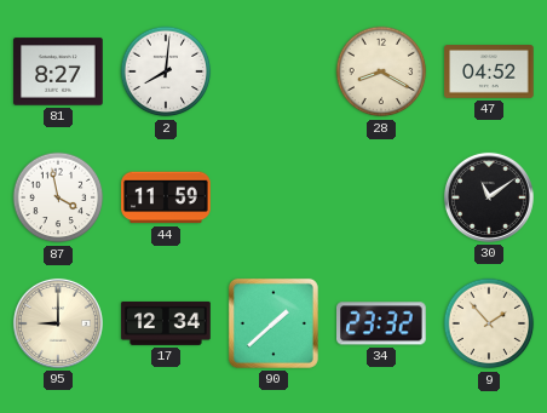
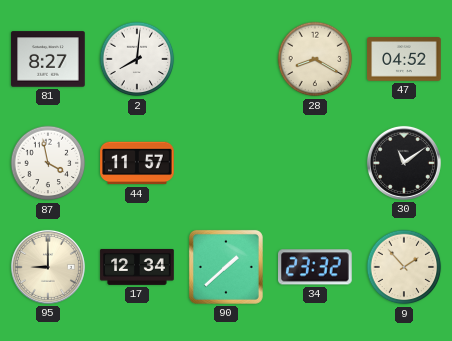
44: 11:59 -> 11:57 (137, 163)
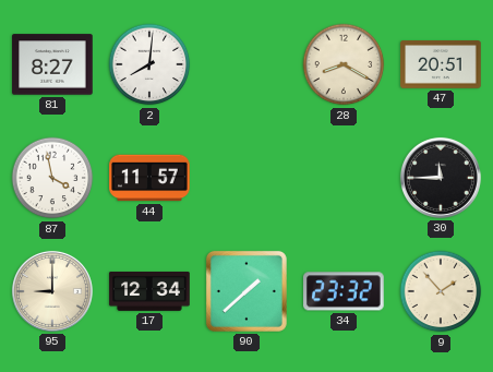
47: 04:52 -> 20:51 (441, 64)
30: 11:09 -> 11:45 (441, 178)
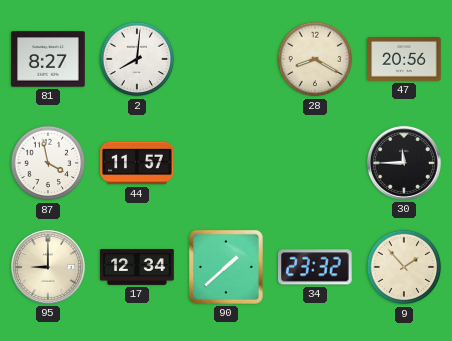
47: 20:51 -> 20:56 (404, 59)
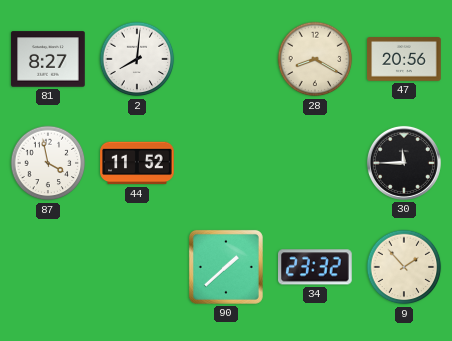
44: 11:57 -> 11:52 (137, 163)
95: 9:00 -> none (48, 267)
17: 12:34 -> none (137, 267)
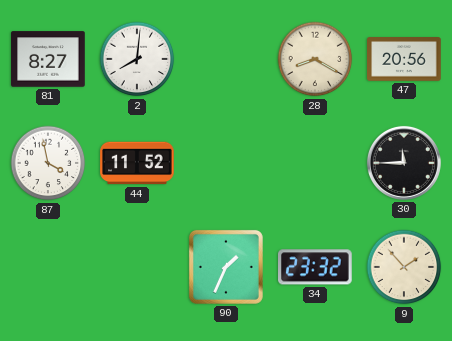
90: 1:38 -> 1:34 (226, 267)
